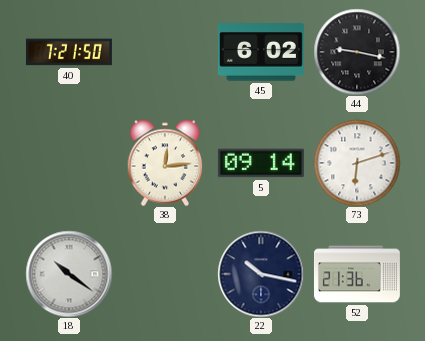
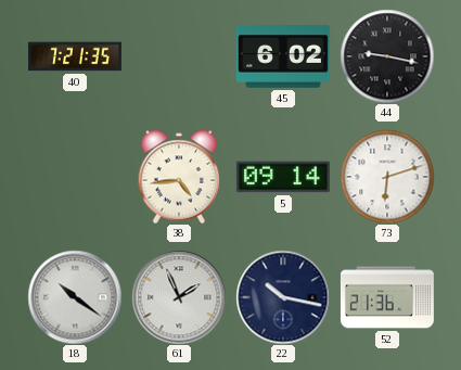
40: 7:21:50 -> 7:21:35 (75, 56)
38: 12:14 -> 4:44 (179, 177)
61: none -> 1:56 (179, 297)
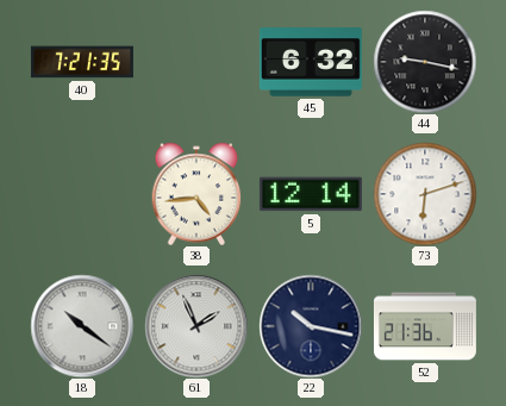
45: 6:02 -> 6:32 (311, 62)
5: 09:14 -> 12:14 (311, 194)
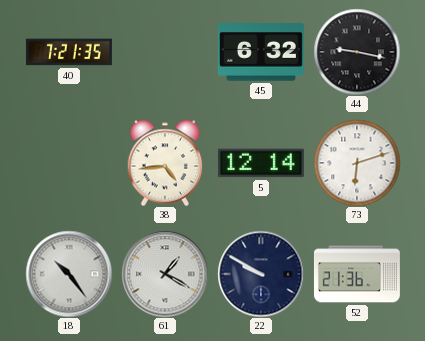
18: 10:21 -> 10:24 (69, 274)
61: 1:56 -> 1:20 (165, 274)
22: 10:17 -> 9:50 (261, 274)
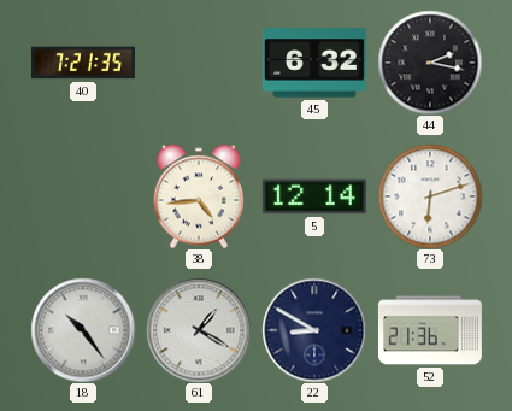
44: 9:17 -> 2:17 (430, 63)
22: 9:50 -> 8:50 (314, 330)
